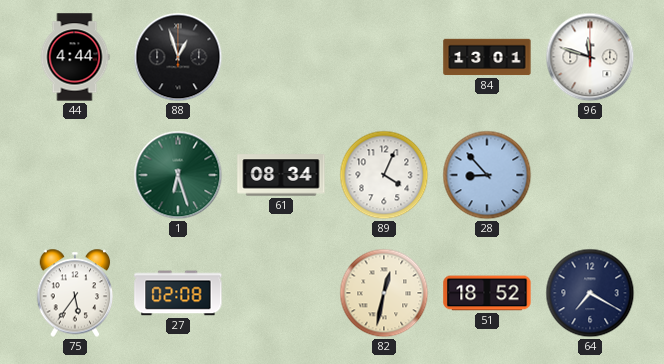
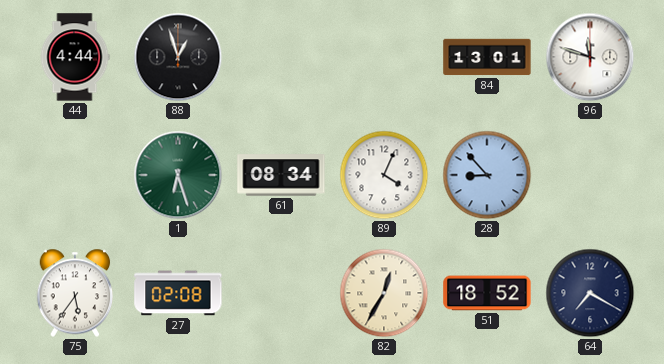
82: 12:32 -> 12:35 (384, 293)
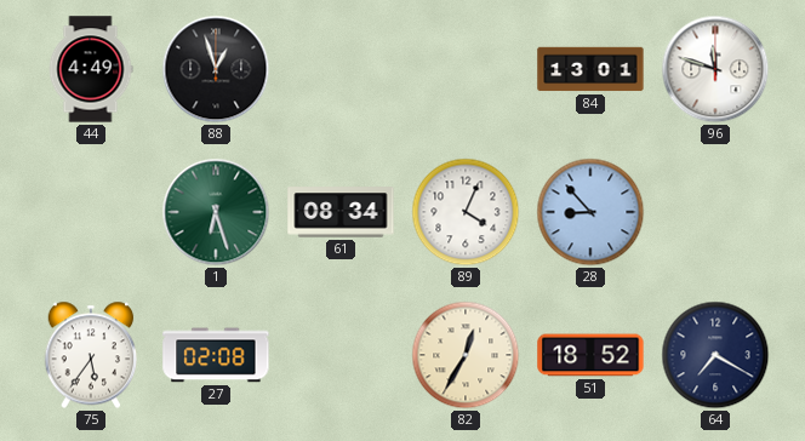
44: 4:44 -> 4:49 (91, 69)
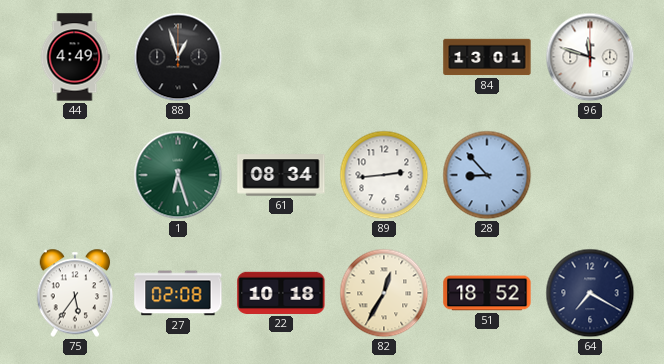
89: 4:04 -> 2:44 (384, 175)
22: none -> 10:18 (281, 293)
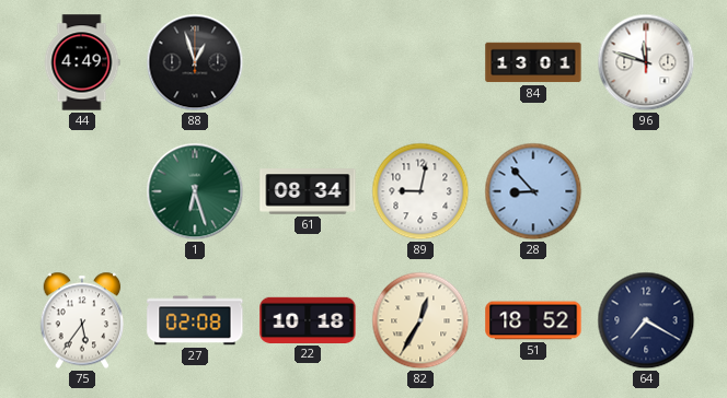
89: 2:44 -> 9:02 (420, 191)
